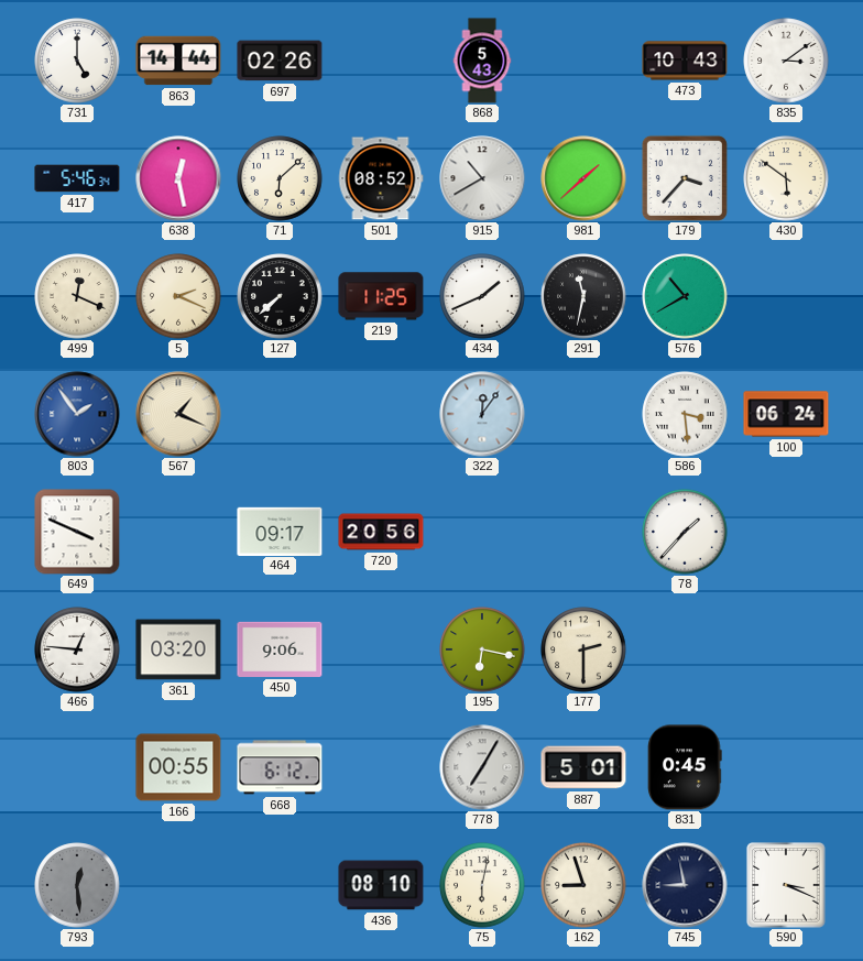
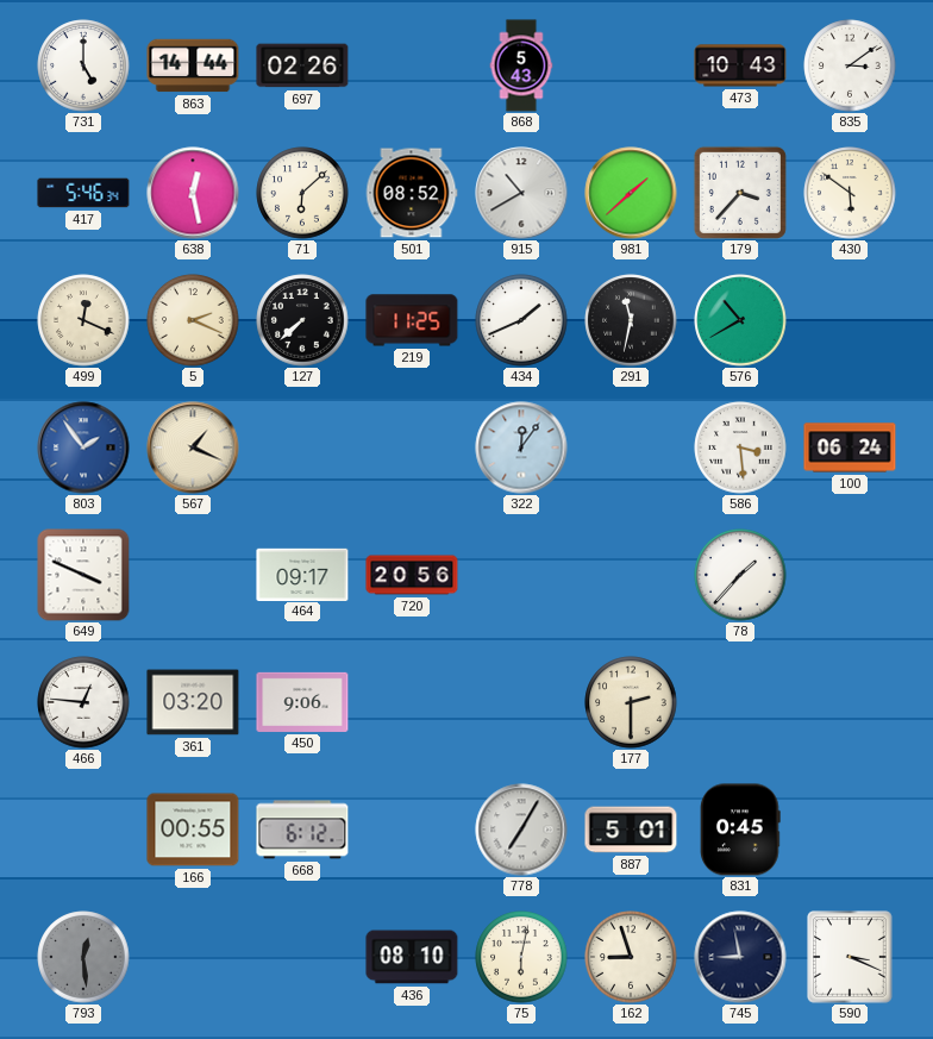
195: 6:17 -> none (482, 649)
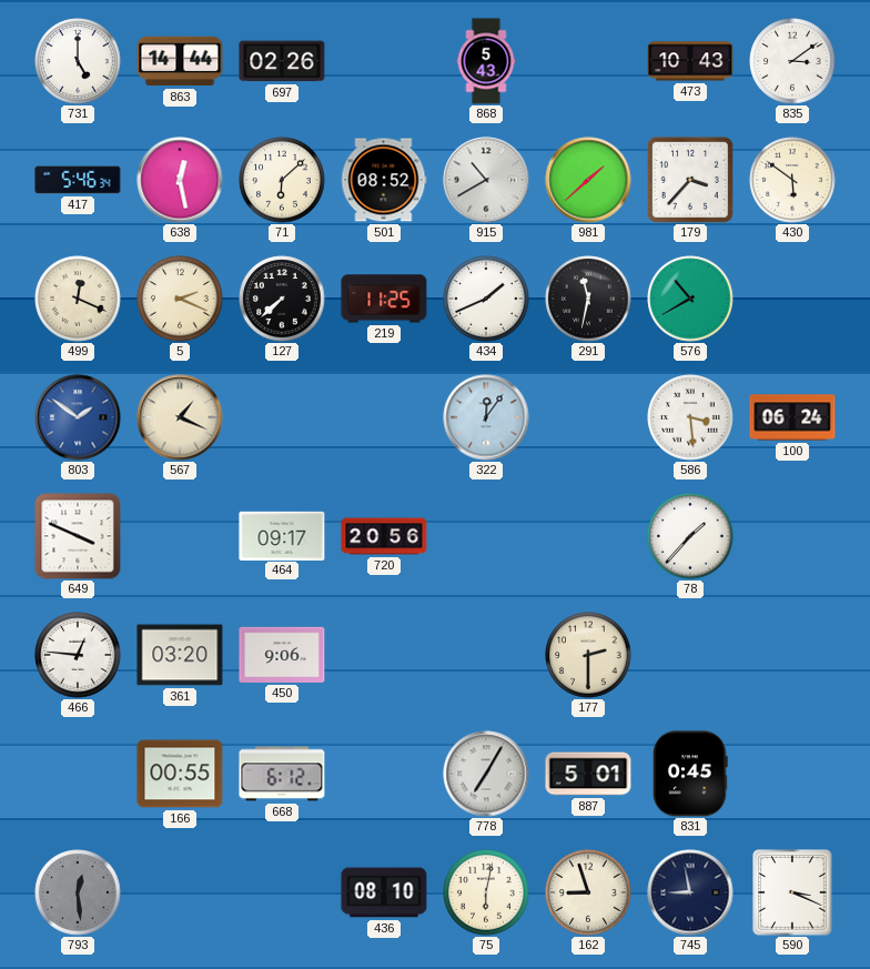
803: 1:54 -> 1:51 (78, 417)
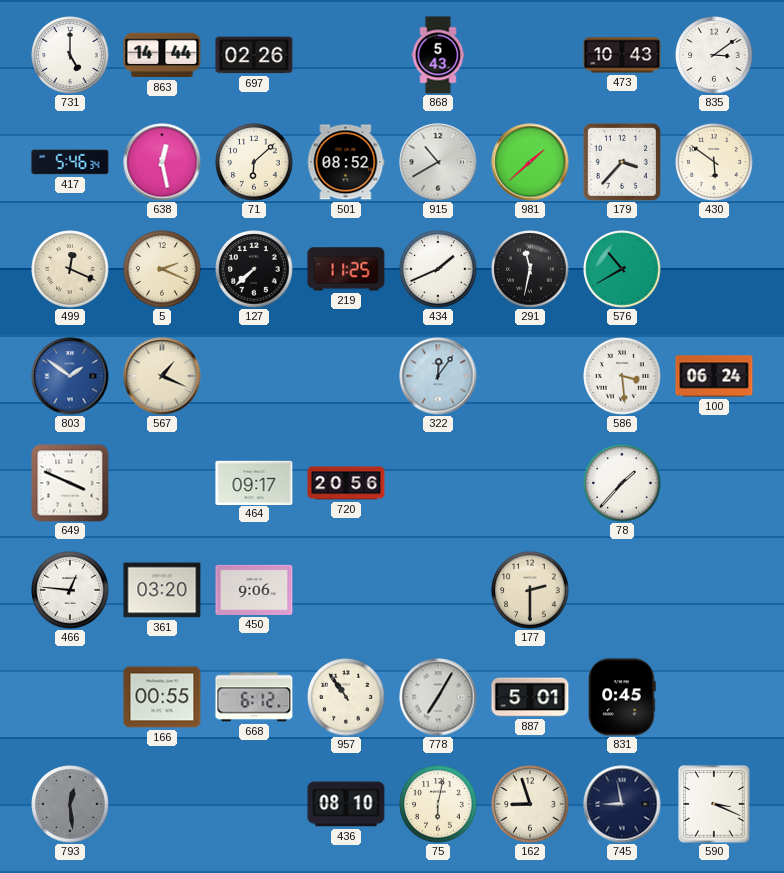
957: none -> 10:54 (346, 697)
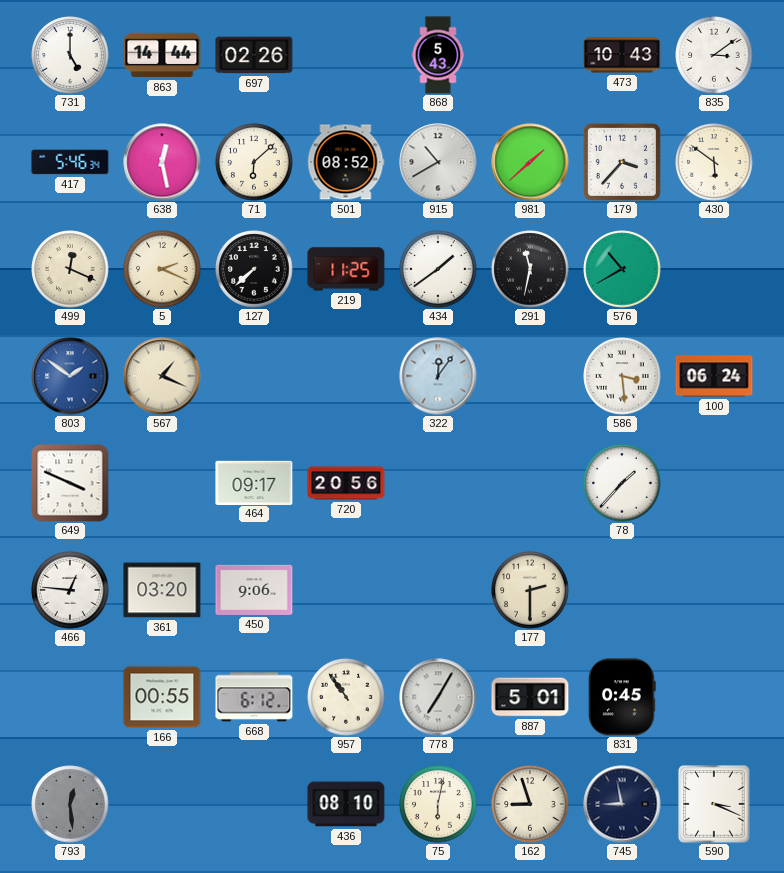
434: 1:41 -> 1:39 (438, 269)
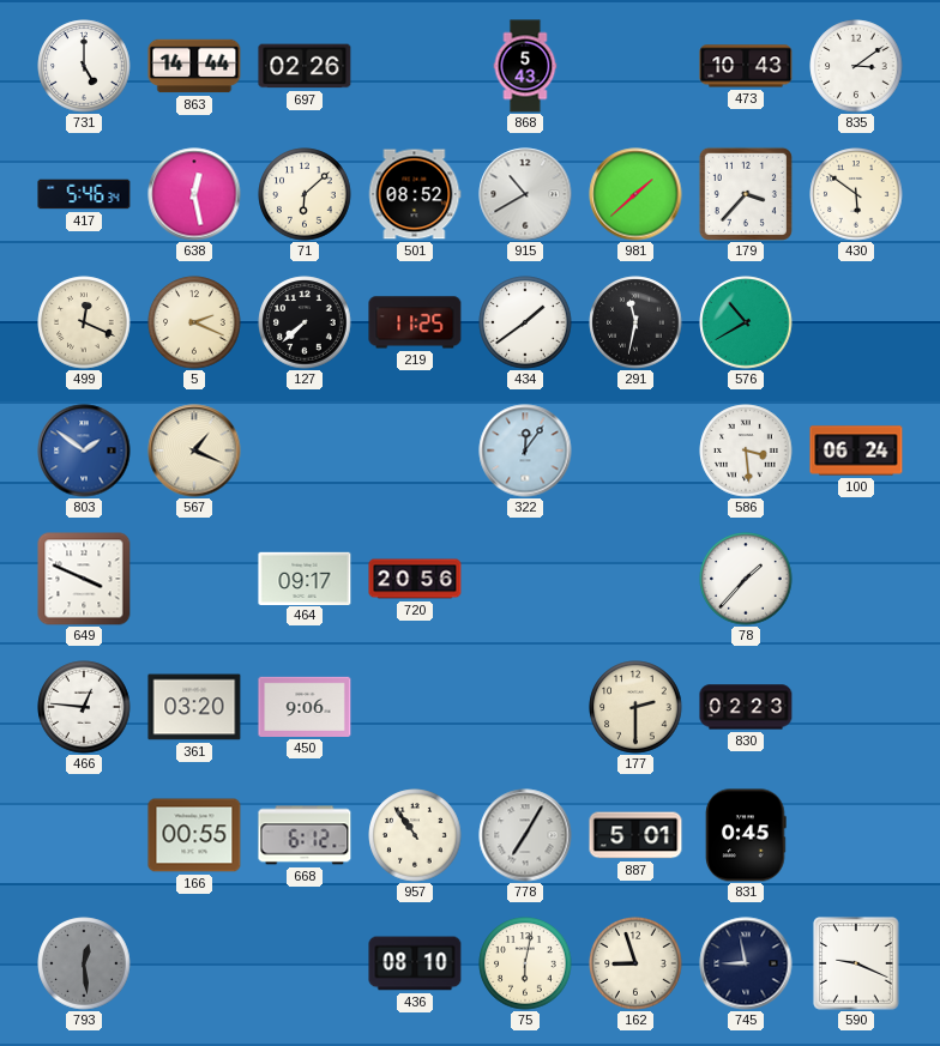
830: none -> 02:23 (746, 707)
590: 3:19 -> 9:19 (856, 963)
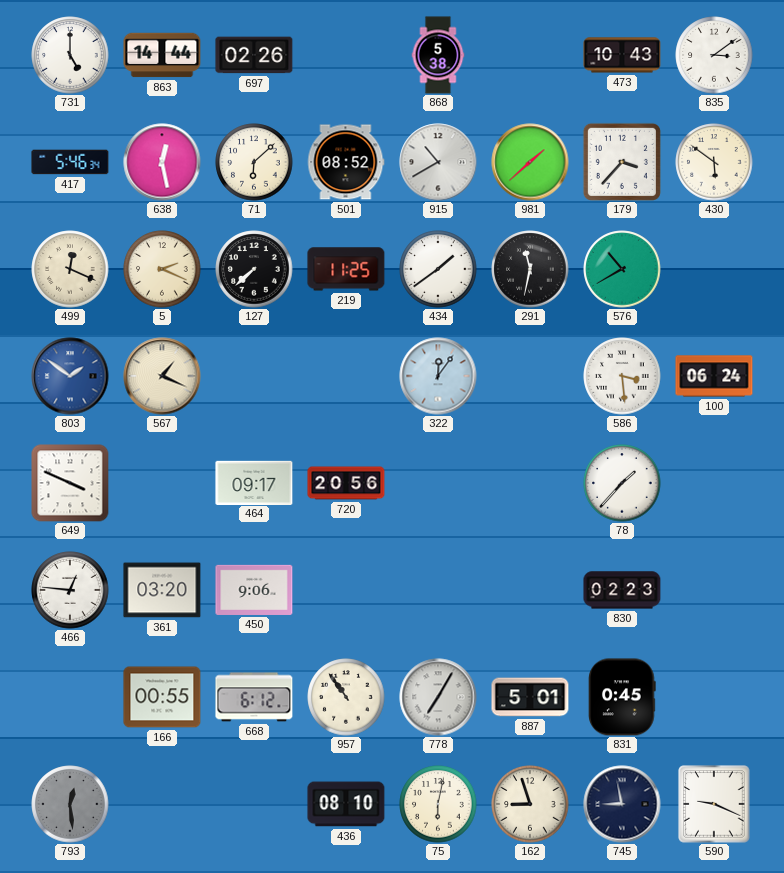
868: 5:43 -> 5:38 (438, 55)
177: 2:30 -> none (635, 707)
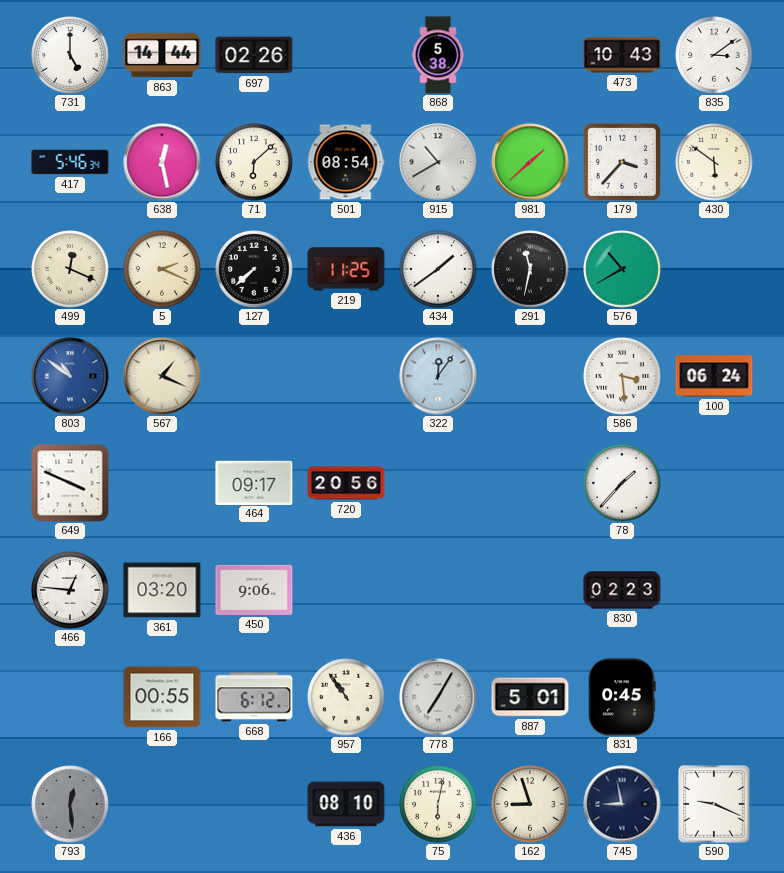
501: 08:52 -> 08:54 (346, 162)
803: 1:51 -> 10:51 (70, 376)
